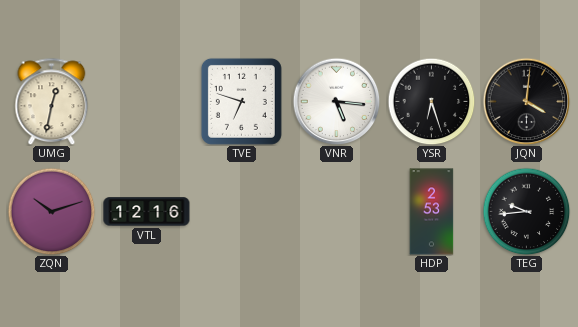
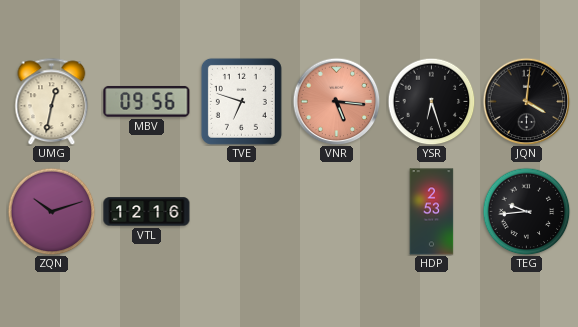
MBV: none -> 09:56 (147, 102)
VNR dial: white -> salmon (336, 101)
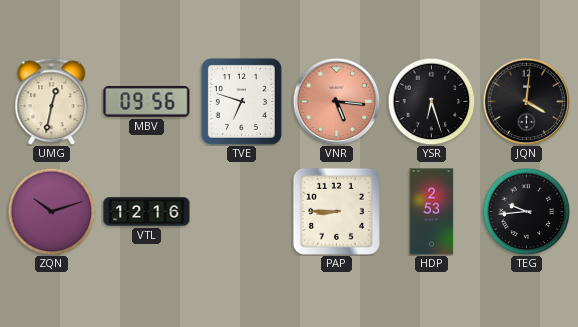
PAP: none -> 8:45 (336, 211)
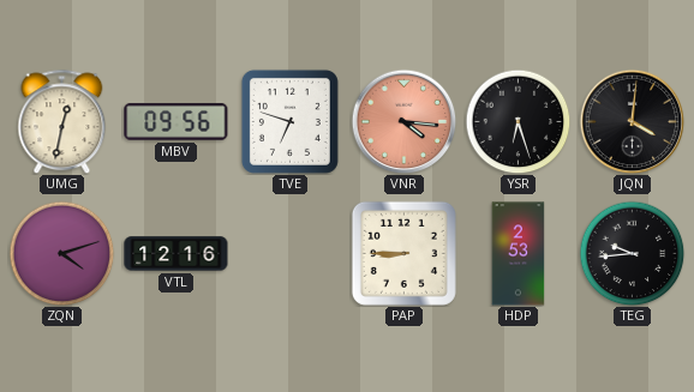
VNR: 5:16 -> 4:16 (403, 121)
ZQN: 10:12 -> 4:12 (61, 253)
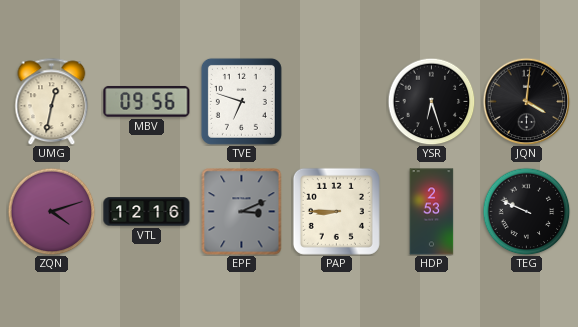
VNR: 4:16 -> none (403, 121)
EPF: none -> 3:11 (242, 212)
TEG: 9:44 -> 9:49 (526, 211)
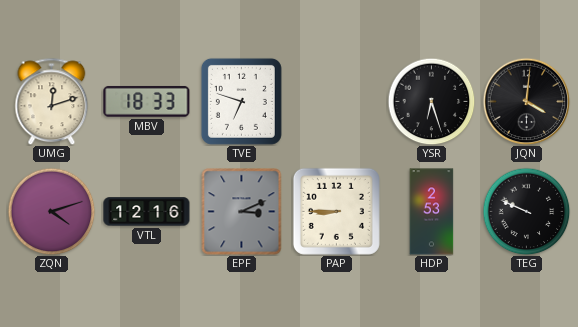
UMG: 12:32 -> 12:12 (52, 101)
MBV: 09:56 -> 18:33 (147, 102)
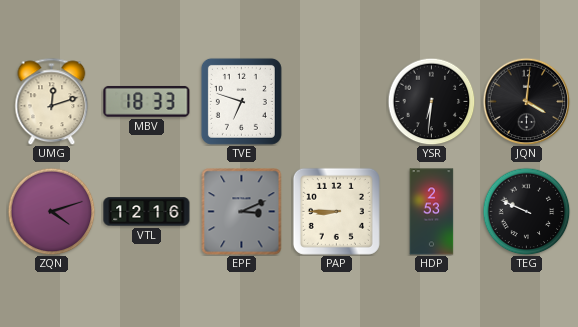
YSR: 6:27 -> 6:31 (431, 101)
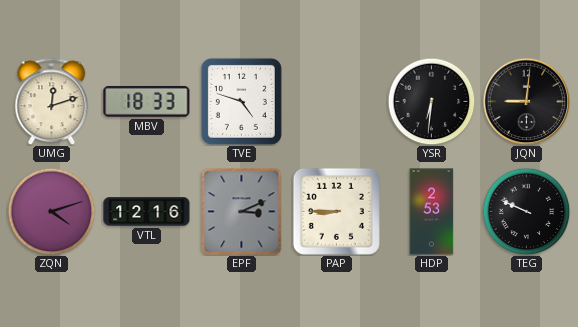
TVE: 6:48 -> 4:48 (241, 101)
JQN: 4:01 -> 9:01 (526, 101)
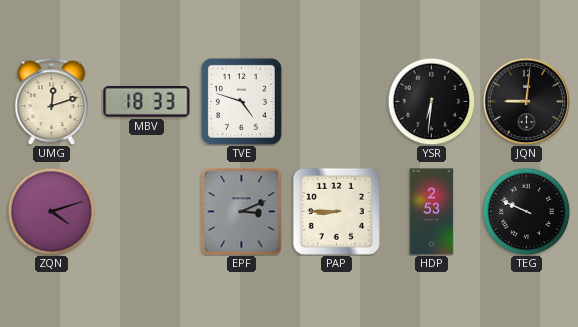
VTL: 12:16 -> none (147, 212)
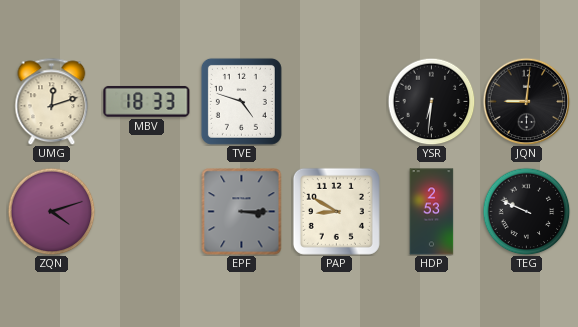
EPF: 3:11 -> 3:15 (242, 212)
PAP: 8:45 -> 8:50 (336, 211)
